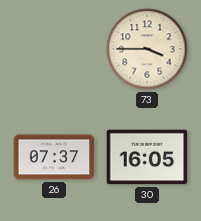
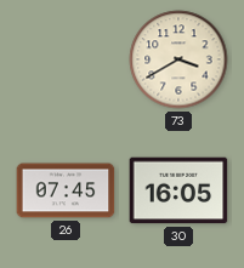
73: 3:45 -> 3:40 (178, 59)
26: 07:37 -> 07:45 (66, 190)
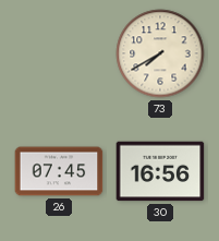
73: 3:40 -> 7:40 (160, 53)
30: 16:05 -> 16:56 (160, 171)
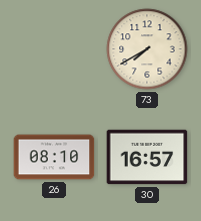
26: 07:45 -> 08:10 (54, 157)
30: 16:56 -> 16:57 (147, 157)
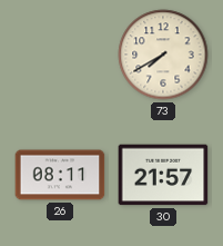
26: 08:10 -> 08:11 (60, 175)
30: 16:57 -> 21:57 (163, 175)
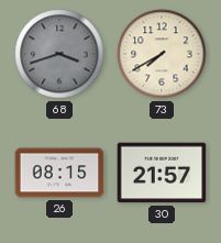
68: none -> 3:42 (59, 54)
26: 08:11 -> 08:15 (59, 173)
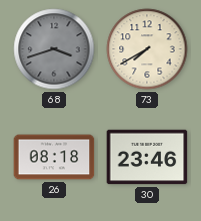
26: 08:15 -> 08:18 (54, 157)
30: 21:57 -> 23:46 (147, 157)
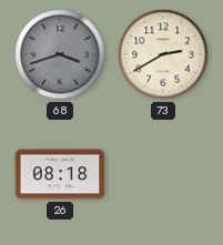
73: 7:40 -> 2:40 (163, 54)
30: 23:46 -> none (147, 157)
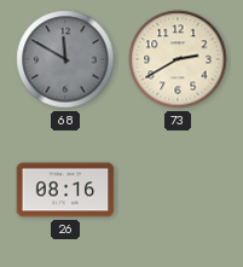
68: 3:42 -> 11:50 (65, 59)
26: 08:18 -> 08:16 (65, 190)
